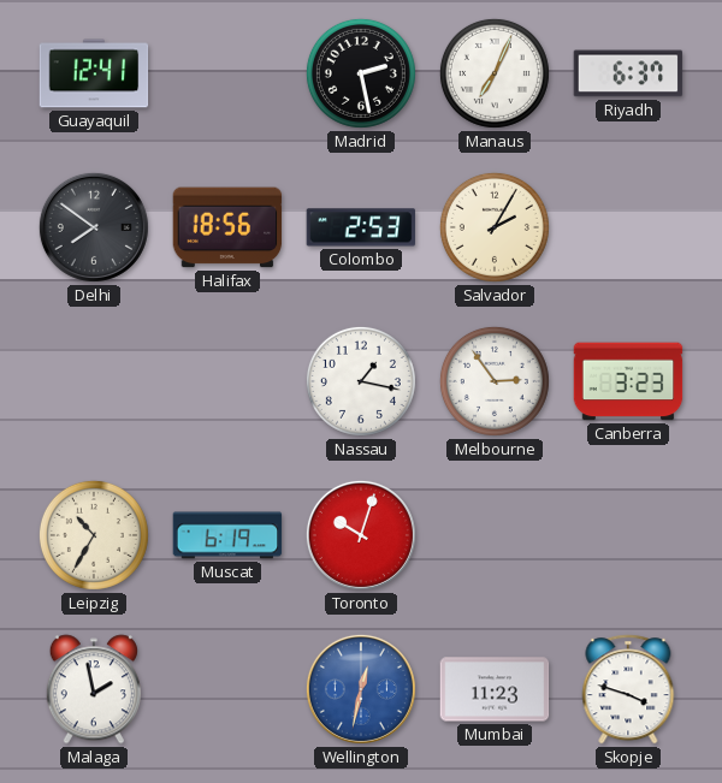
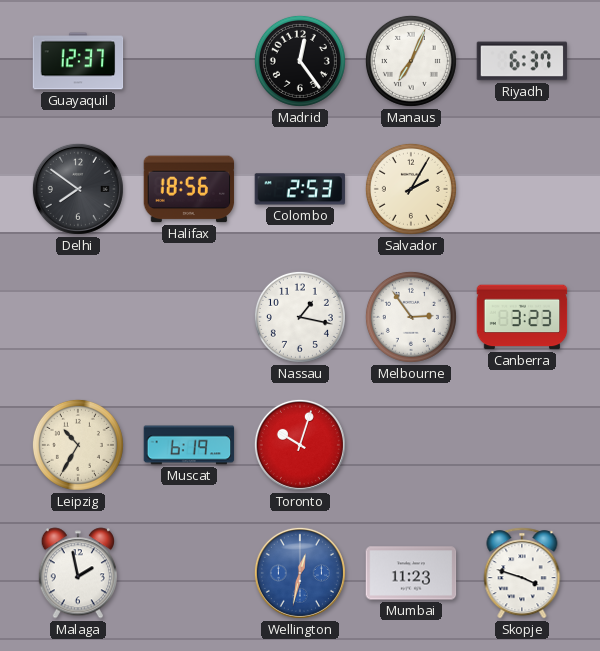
Guayaquil: 12:41 -> 12:37 (78, 61)
Madrid: 2:28 -> 12:24 (300, 61)
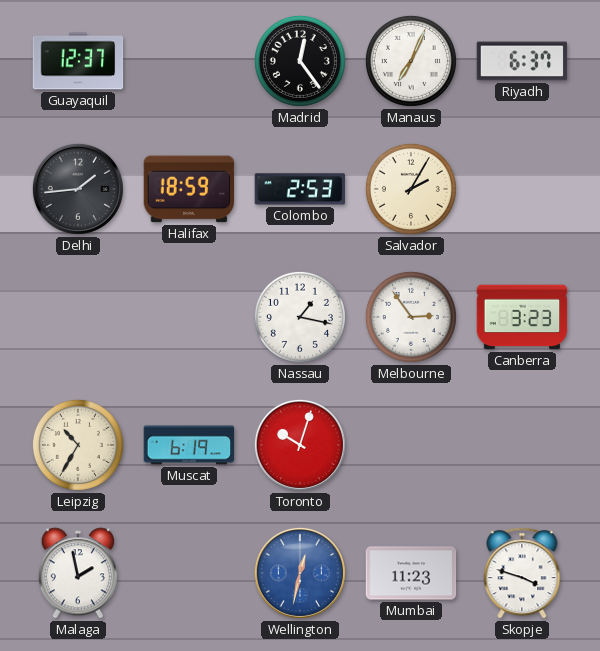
Delhi: 7:51 -> 1:44 (78, 189)
Halifax: 18:56 -> 18:59 (189, 189)
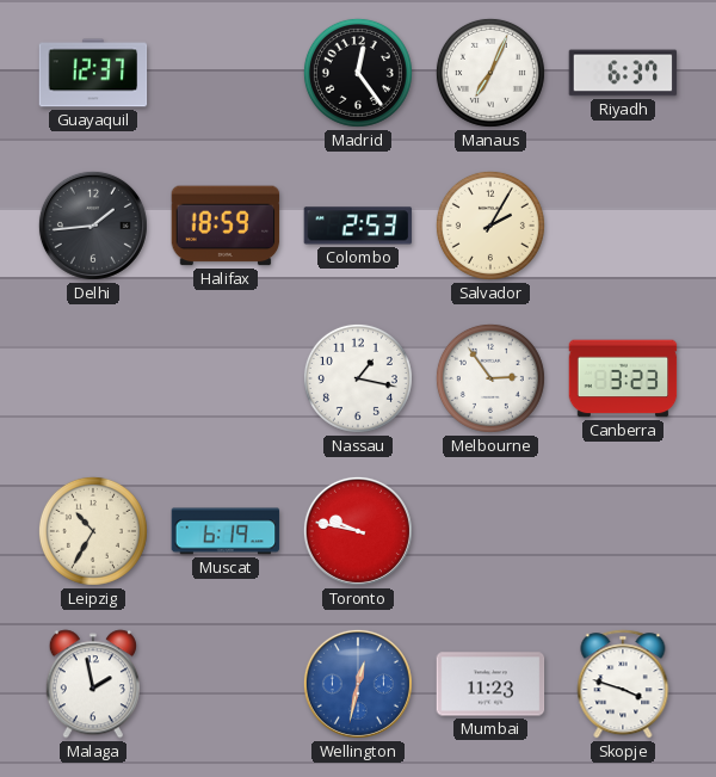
Toronto: 10:03 -> 9:47 (358, 531)
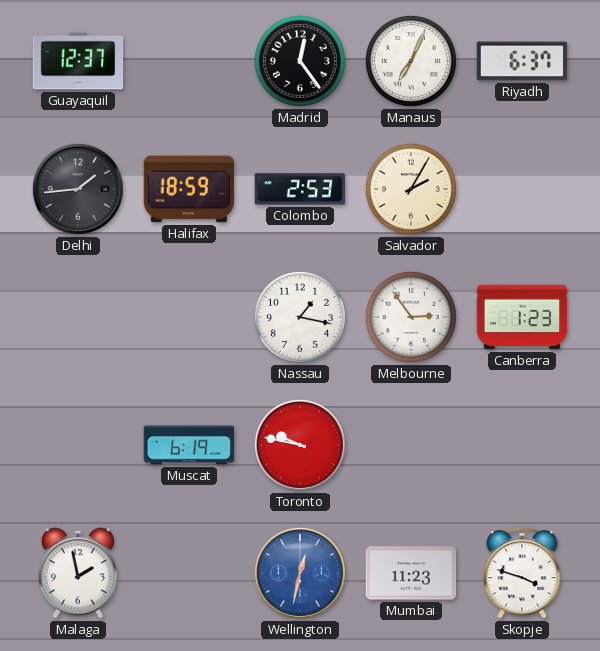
Canberra: 3:23 -> 1:23 (522, 317)
Leipzig: 10:35 -> none (93, 531)
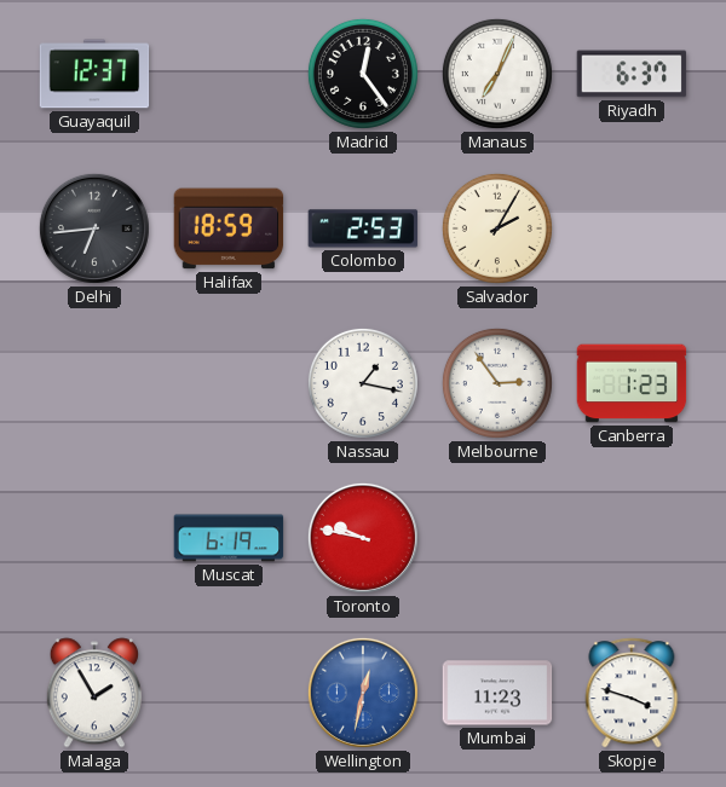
Delhi: 1:44 -> 6:44 (94, 228)
Malaga: 1:58 -> 1:55 (94, 693)
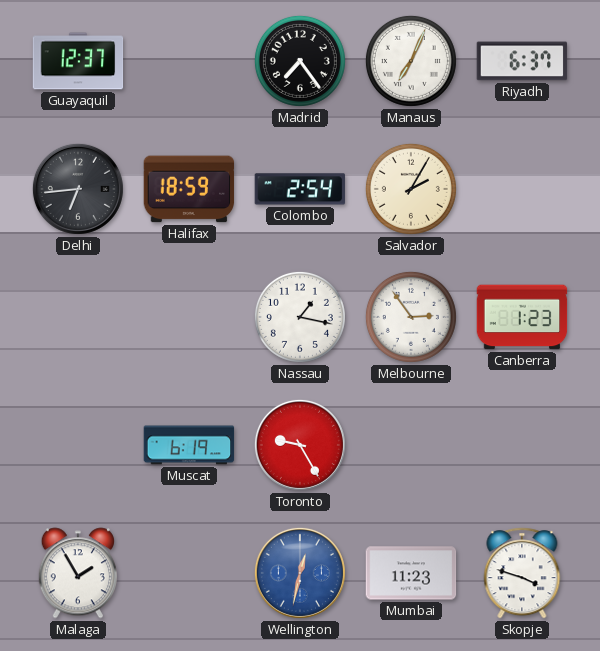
Madrid: 12:24 -> 7:24 (300, 61)
Colombo: 2:53 -> 2:54 (300, 189)
Toronto: 9:47 -> 9:25 (300, 445)
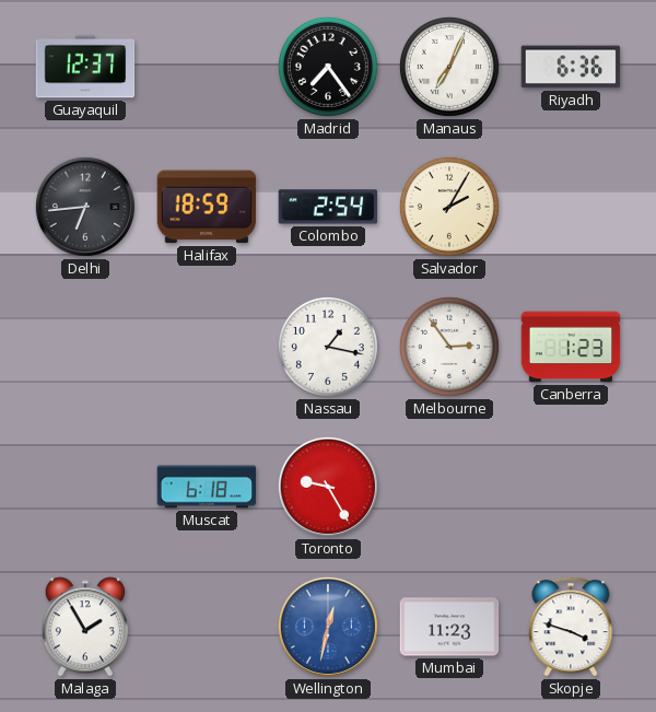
Riyadh: 6:37 -> 6:36 (571, 67)
Muscat: 6:19 -> 6:18 (207, 487)
